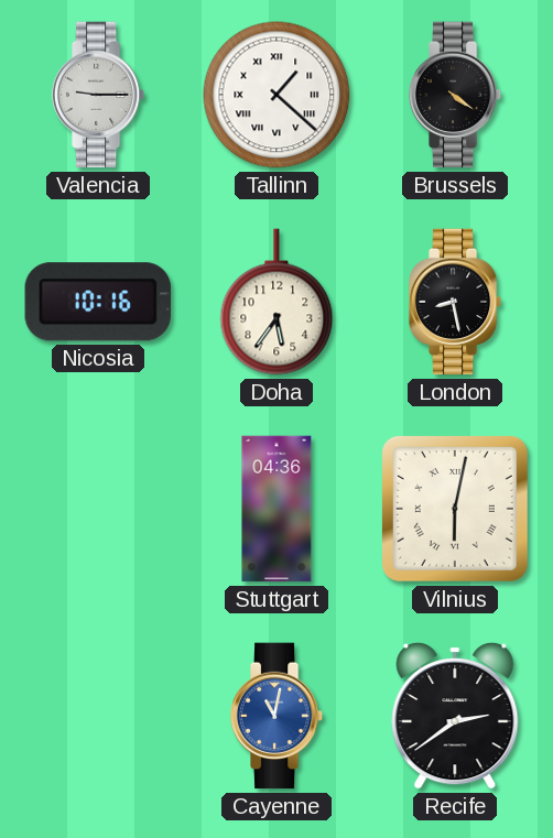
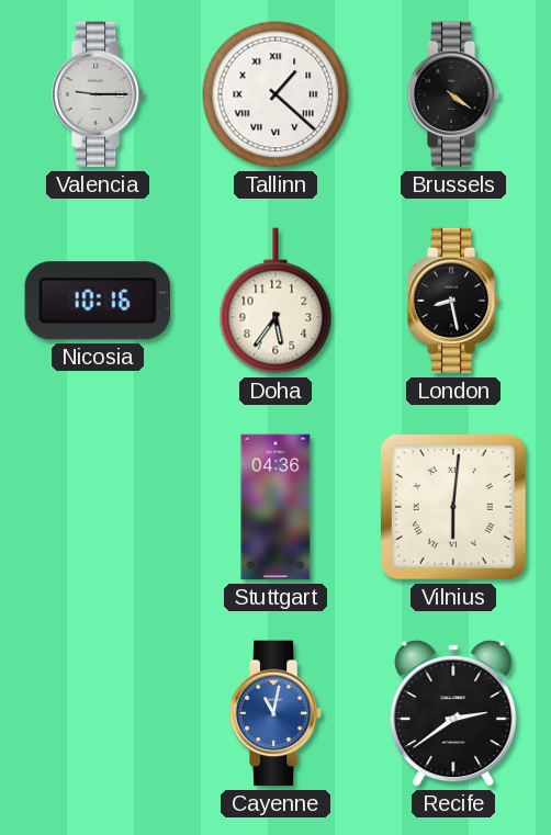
Vilnius: 6:02 -> 6:01 (453, 507)
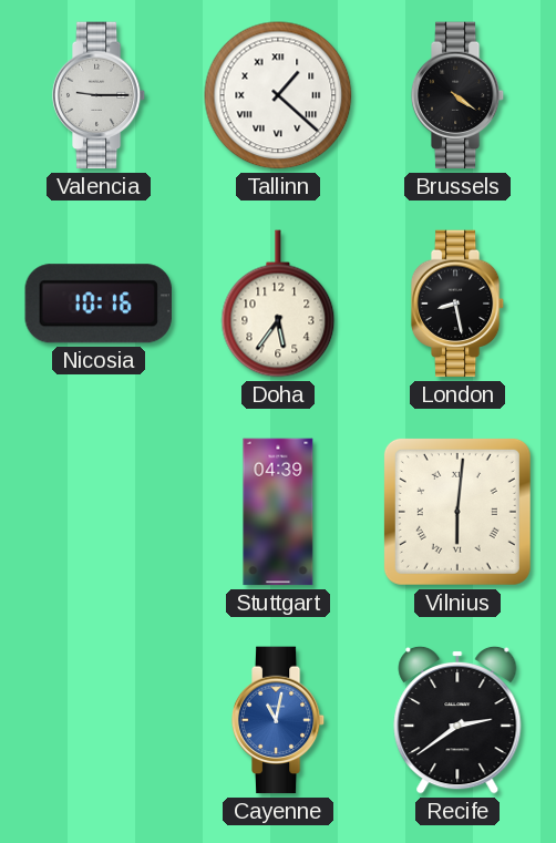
Stuttgart: 04:36 -> 04:39 (278, 512)
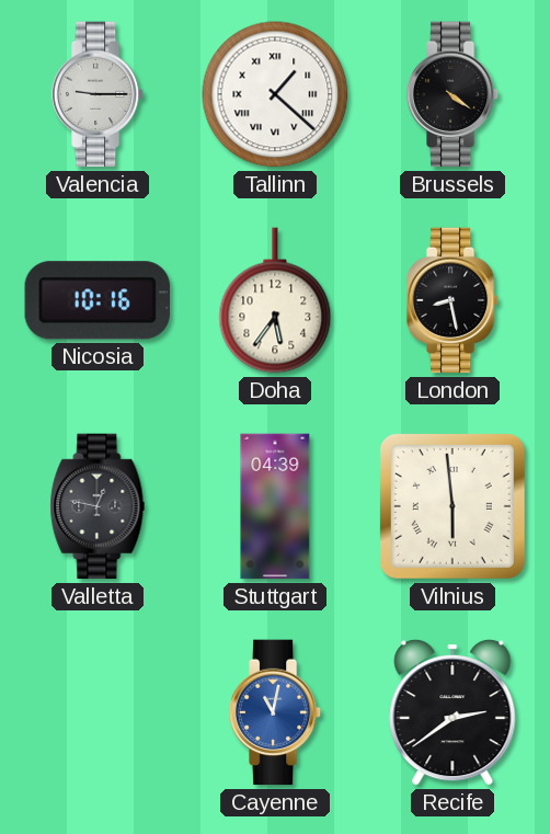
Valletta: none -> 12:47 (98, 506)
Vilnius: 6:01 -> 5:59 (452, 506)
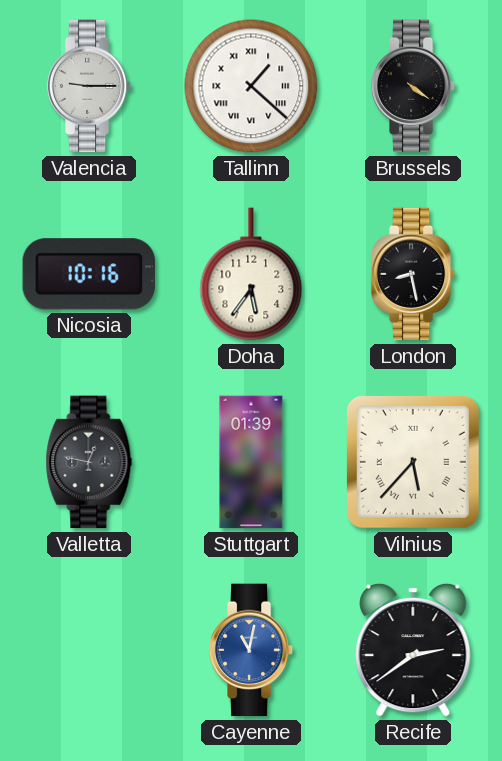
Stuttgart: 04:39 -> 01:39 (251, 462)
Vilnius: 5:59 -> 5:37 (413, 462)
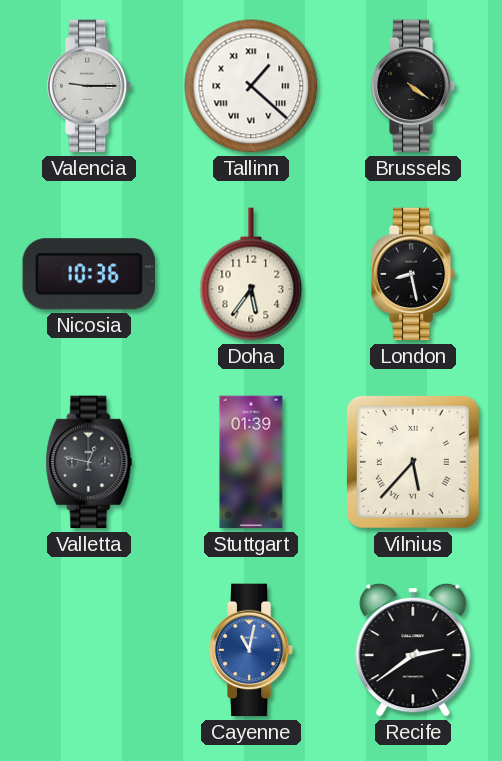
Nicosia: 10:16 -> 10:36 (89, 274)
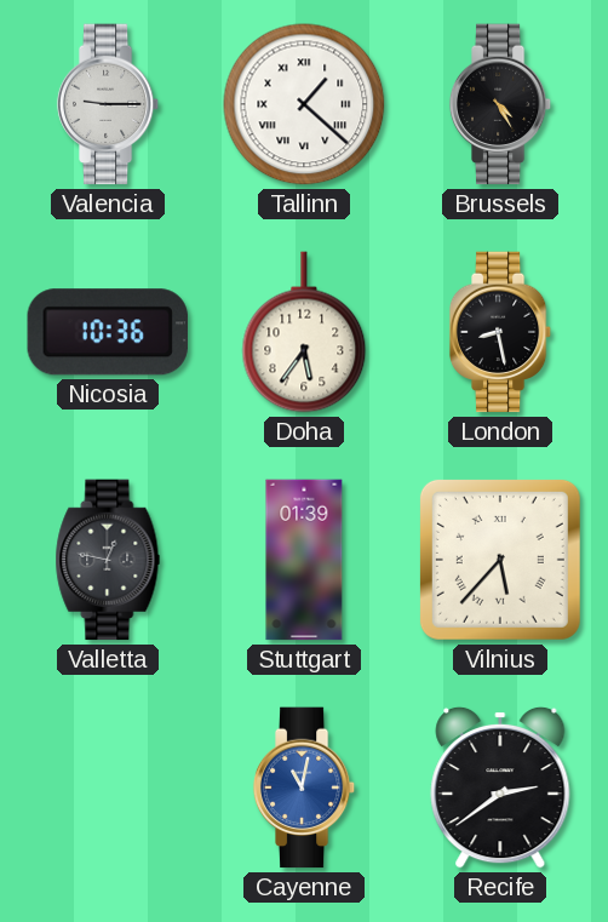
Brussels: 4:21 -> 4:25 (500, 104)
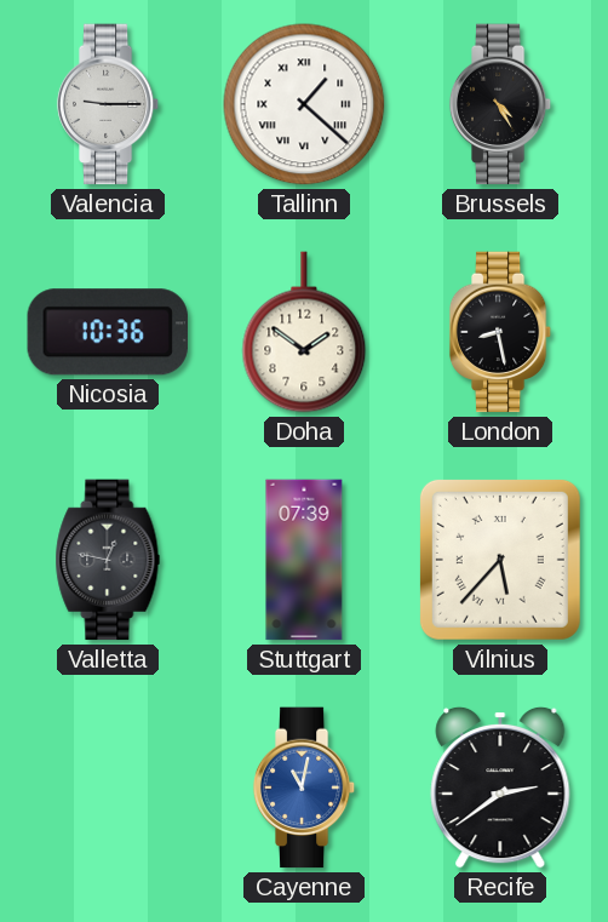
Doha: 5:36 -> 1:51 (304, 332)
Stuttgart: 01:39 -> 07:39 (304, 560)
